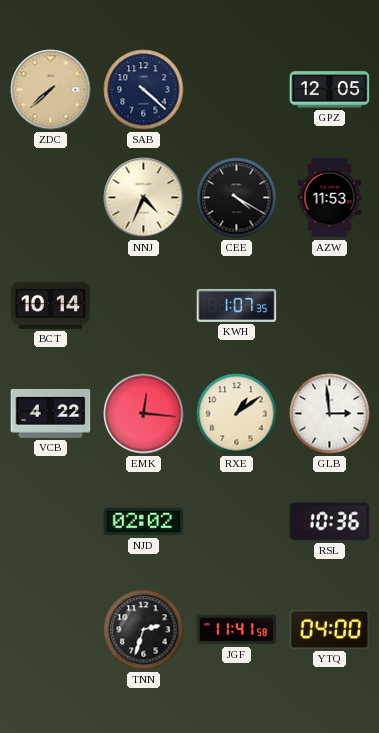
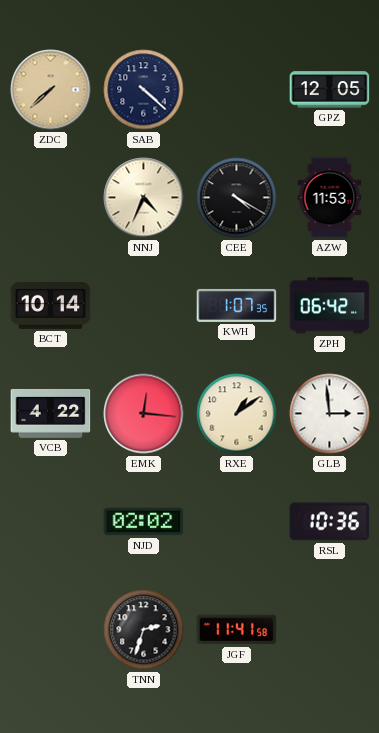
ZPH: none -> 06:42 (330, 306)
YTQ: 04:00 -> none (330, 629)
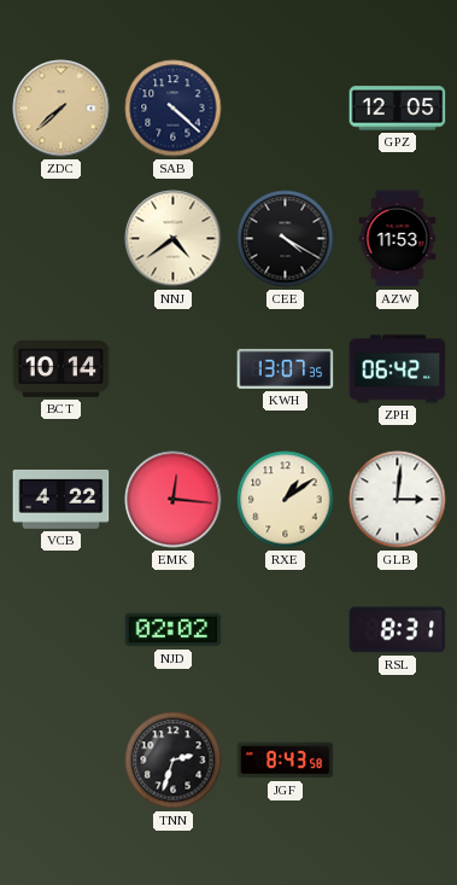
NNJ: 4:34 -> 4:39 (174, 239)
KWH: 1:07 -> 13:07 (286, 368)
GLB: 2:59 -> 3:01 (398, 500)
RSL: 10:36 -> 8:31 (398, 630)
JGF: 11:41 -> 8:43 (286, 761)
